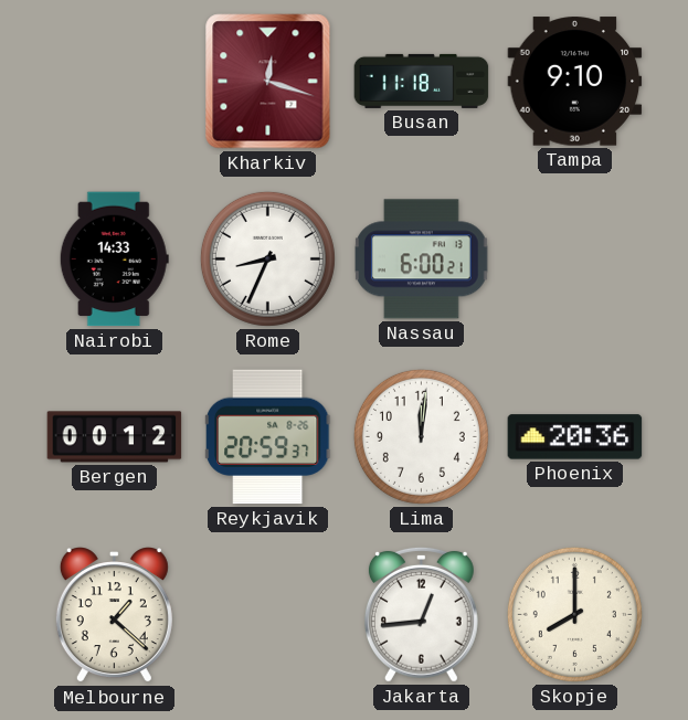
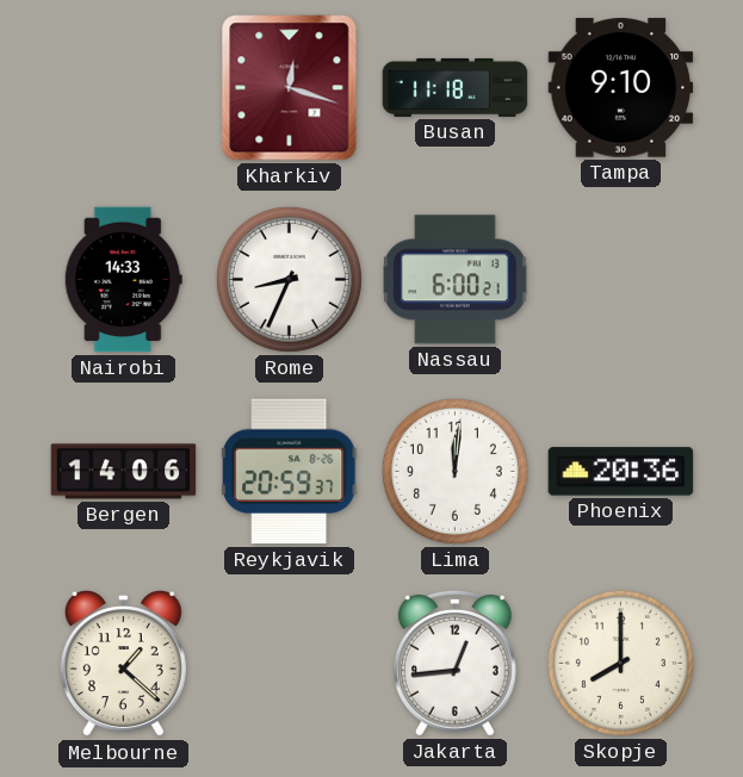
Bergen: 00:12 -> 14:06 (124, 472)
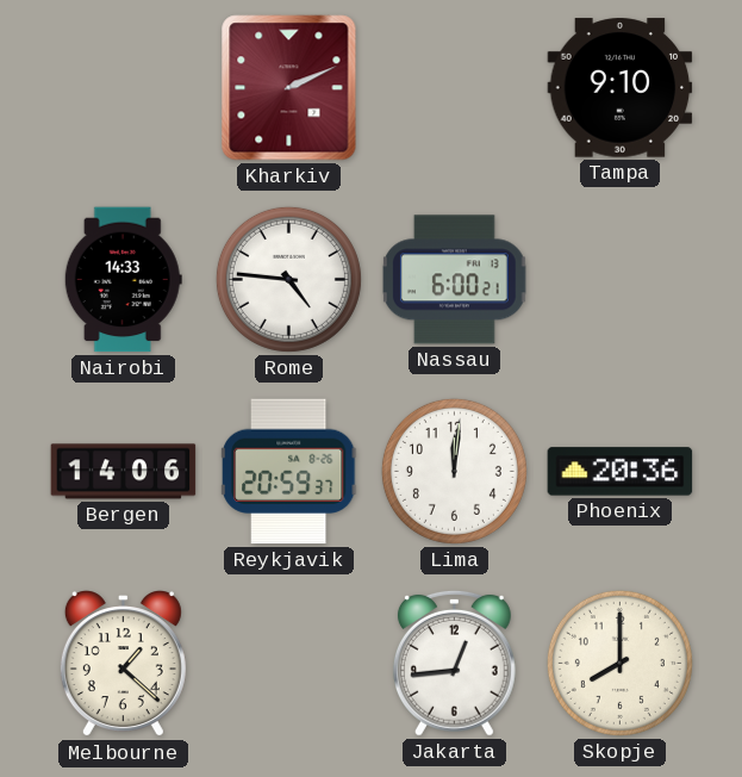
Kharkiv: 12:18 -> 2:11 (289, 88)
Busan: 11:18 -> none (456, 87)
Rome: 8:34 -> 4:46 (288, 279)
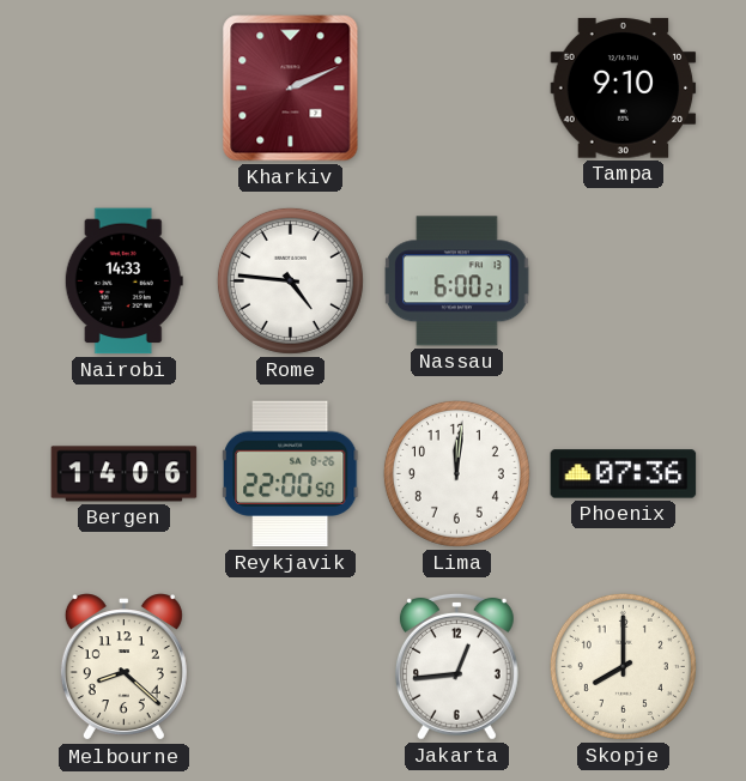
Reykjavik: 20:59 -> 22:00 (292, 474)
Phoenix: 20:36 -> 07:36 (624, 474)
Melbourne: 1:22 -> 8:22 (123, 667)
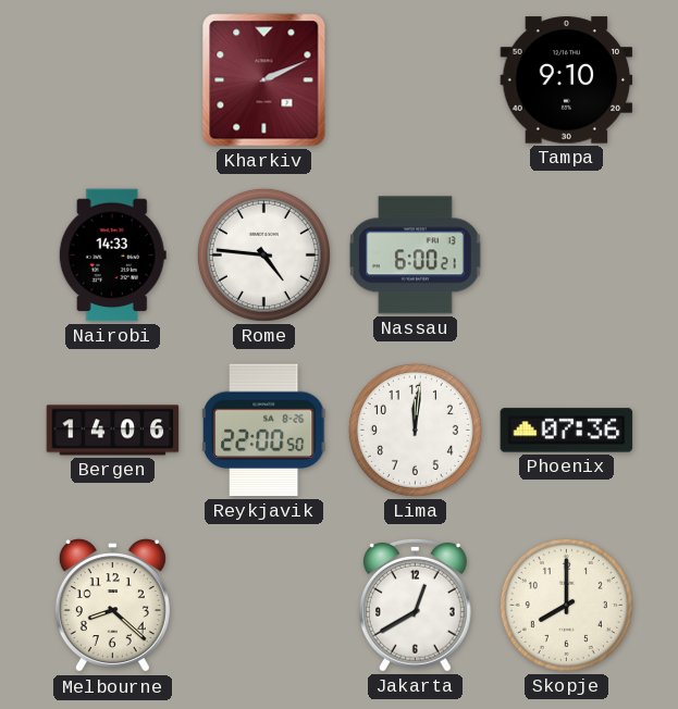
Jakarta: 12:44 -> 12:40 (415, 605)
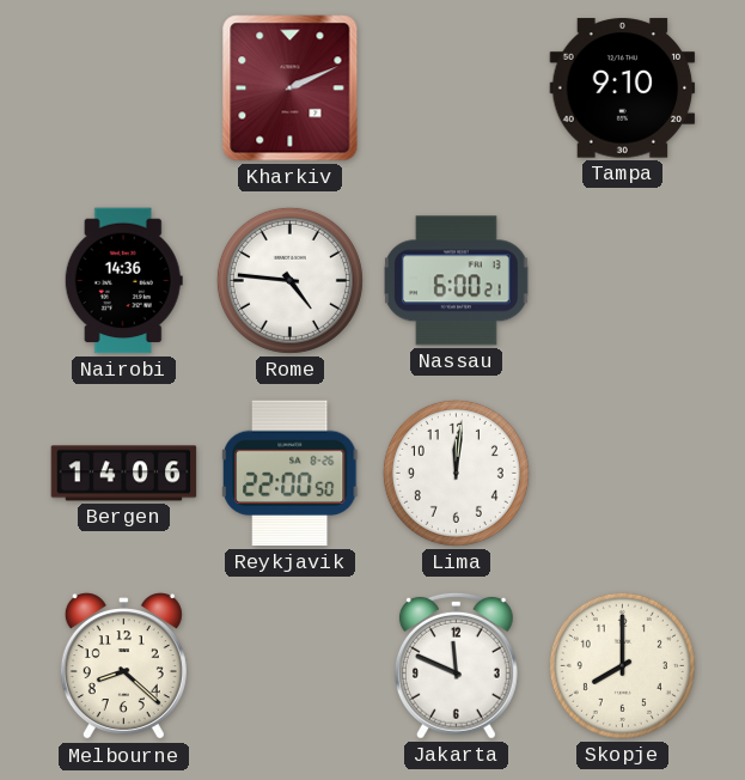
Nairobi: 14:33 -> 14:36 (123, 281)
Phoenix: 07:36 -> none (567, 431)
Jakarta: 12:40 -> 11:49 (456, 665)
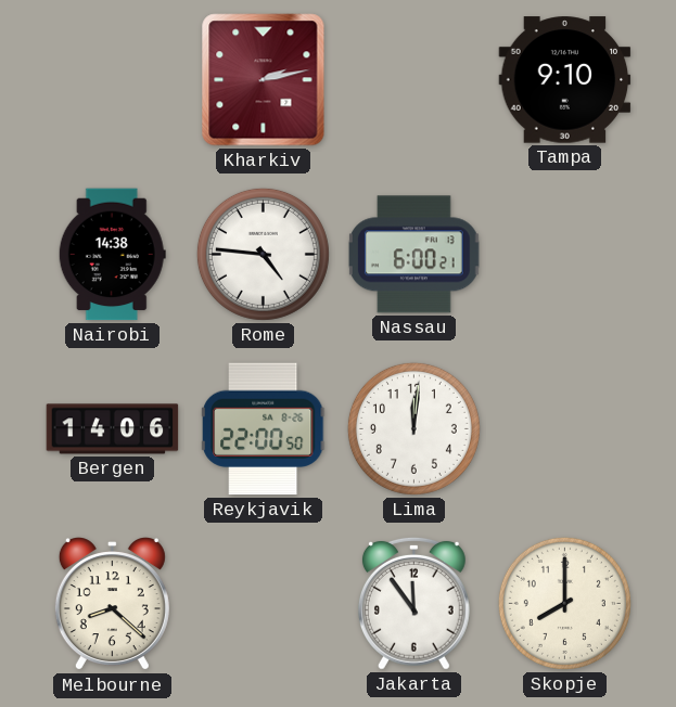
Kharkiv: 2:11 -> 2:13 (264, 80)
Nairobi: 14:36 -> 14:38 (112, 255)
Jakarta: 11:49 -> 11:54 (413, 603)
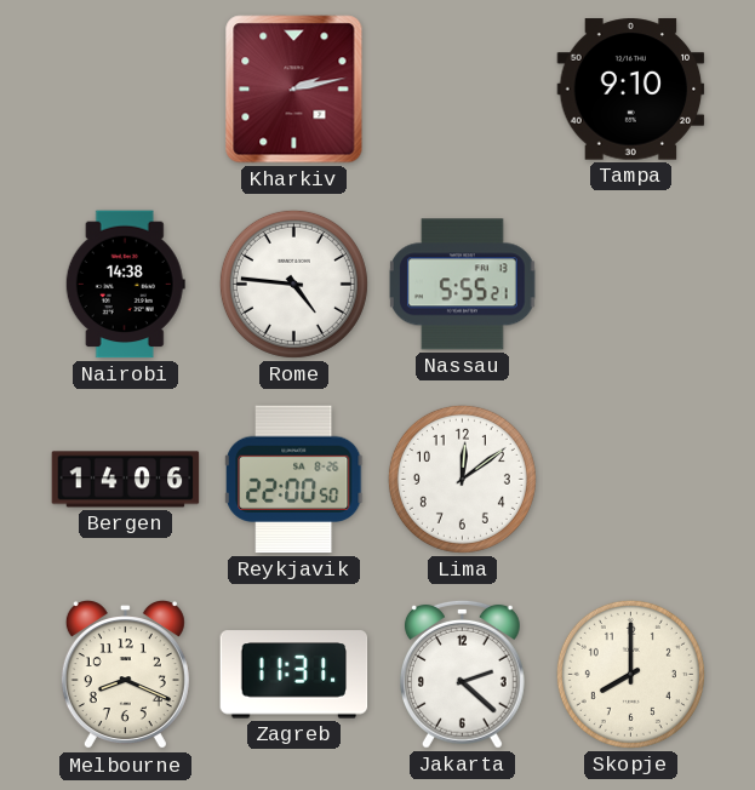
Nassau: 6:00 -> 5:55 (462, 285)
Lima: 12:01 -> 12:09 (462, 479)
Melbourne: 8:22 -> 8:19 (125, 675)
Zagreb: none -> 11:31 (294, 675)
Jakarta: 11:54 -> 2:22 (462, 674)
